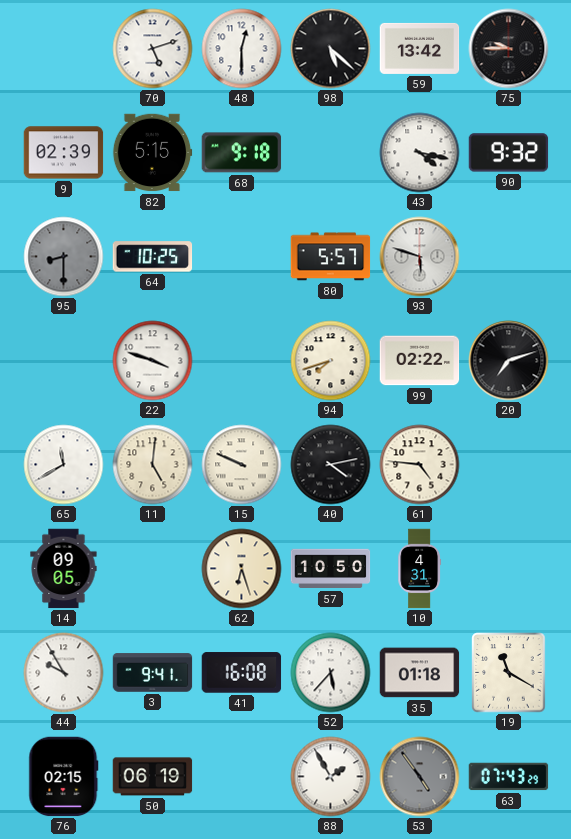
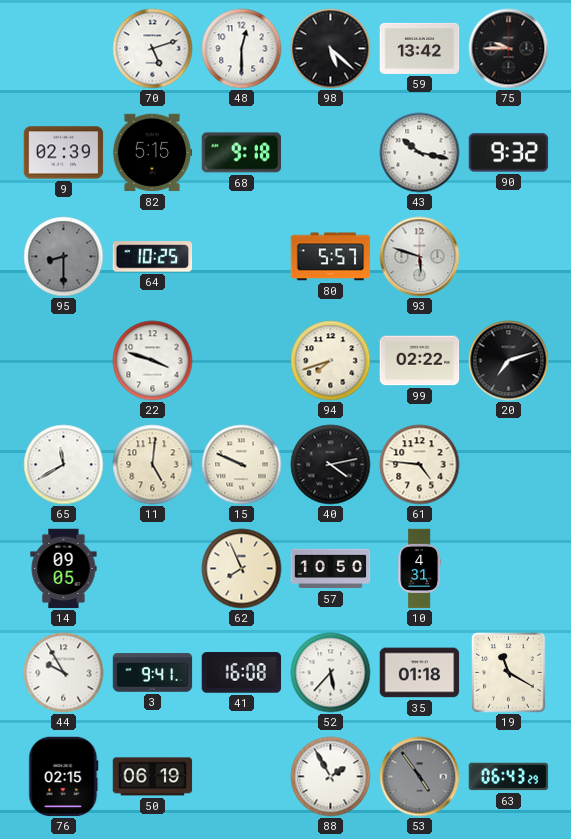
43: 4:17 -> 10:17 (420, 153)
62: 6:27 -> 7:56 (242, 569)
63: 07:43 -> 06:43 (509, 777)
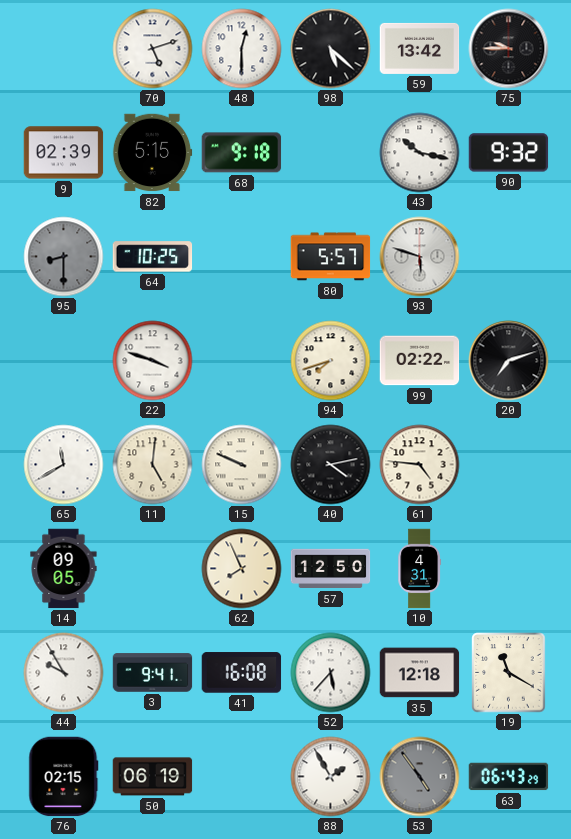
57: 10:50 -> 12:50 (331, 569)
35: 01:18 -> 12:18 (420, 673)
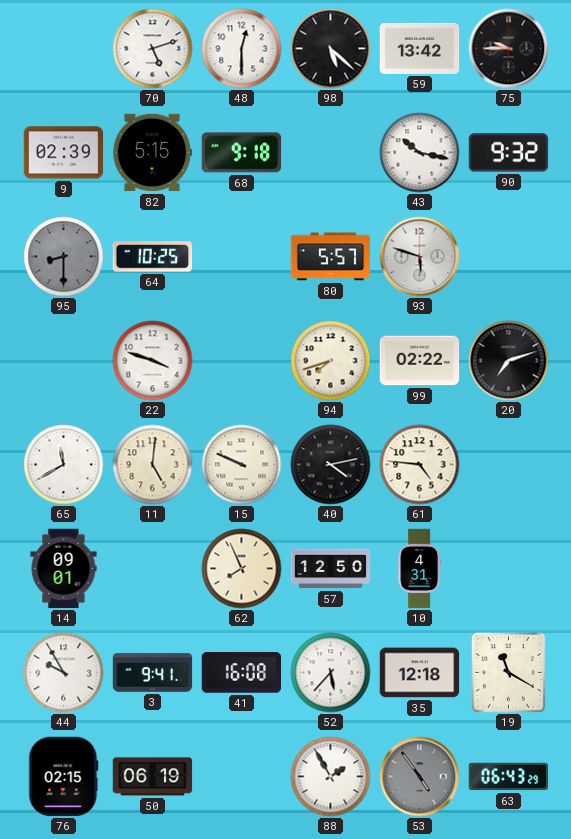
14: 09:05 -> 09:01 (64, 569)
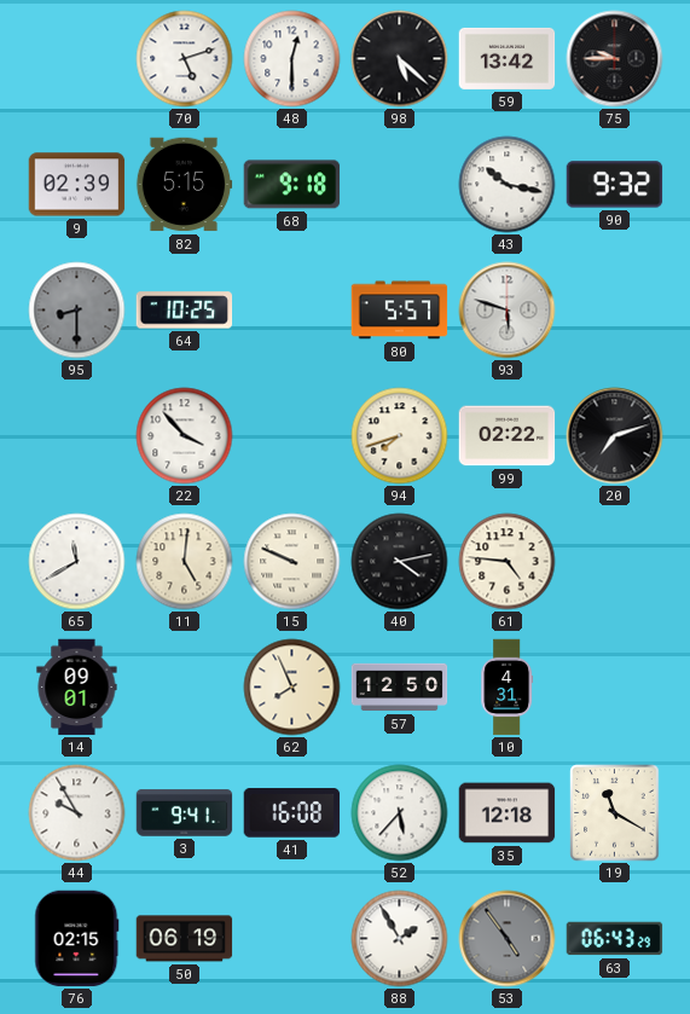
22: 3:48 -> 3:53 (185, 436)
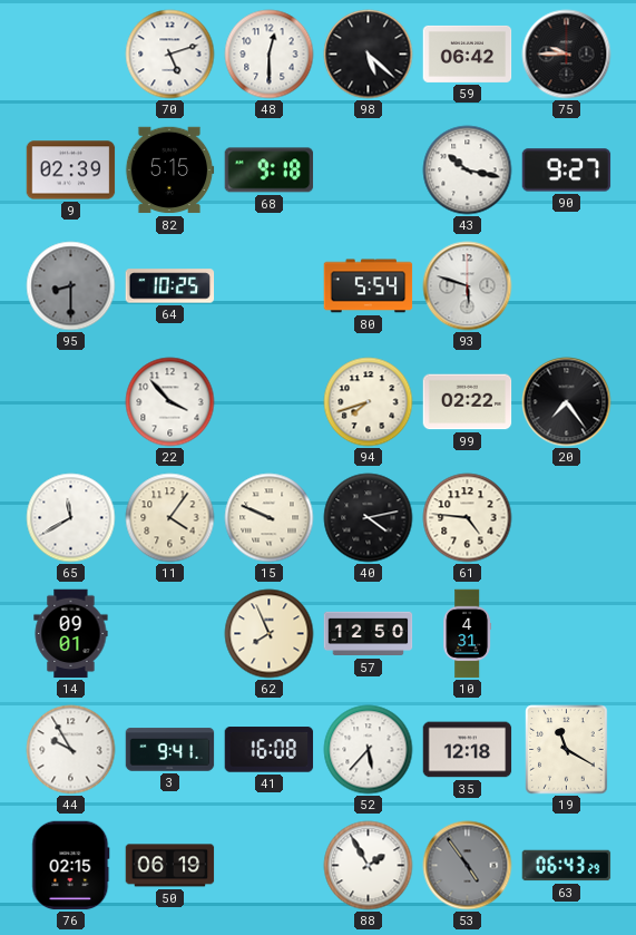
59: 13:42 -> 06:42 (468, 53)
90: 9:32 -> 9:27 (567, 171)
80: 5:57 -> 5:54 (369, 286)
20: 7:12 -> 7:24 (567, 402)
11: 5:01 -> 4:06 (170, 518)
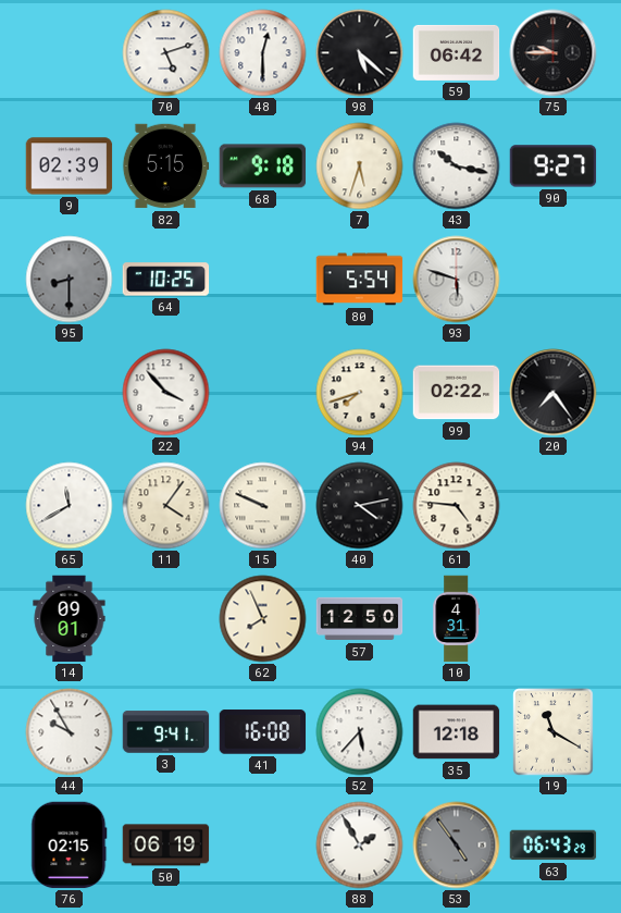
7: none -> 5:33 (360, 166)
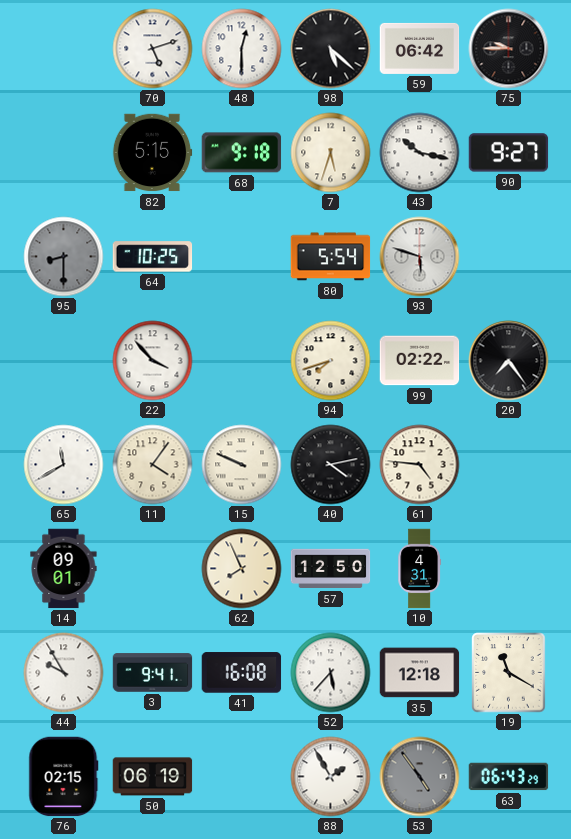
9: 02:39 -> none (70, 166)
